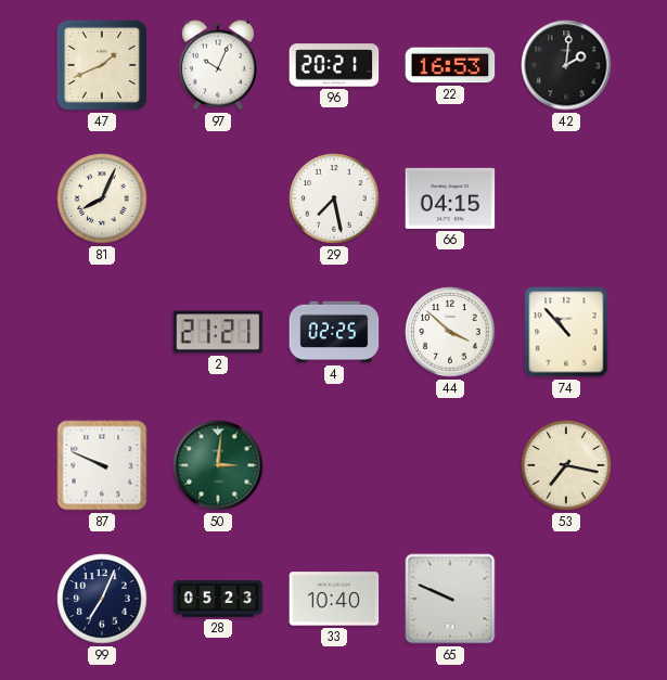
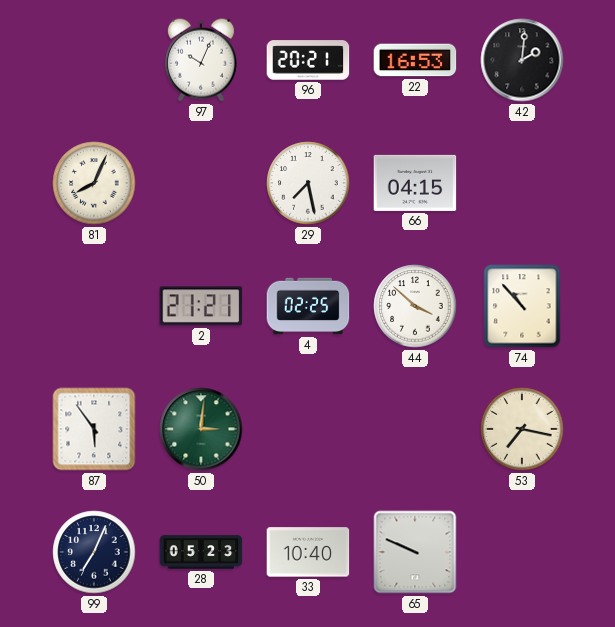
47: 1:41 -> none (102, 65)
87: 9:49 -> 5:54 (94, 429)
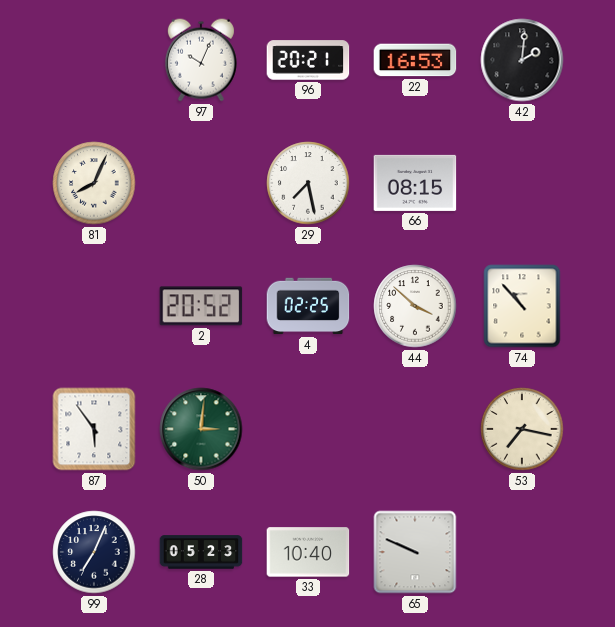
66: 04:15 -> 08:15 (415, 183)
2: 21:21 -> 20:52 (201, 306)
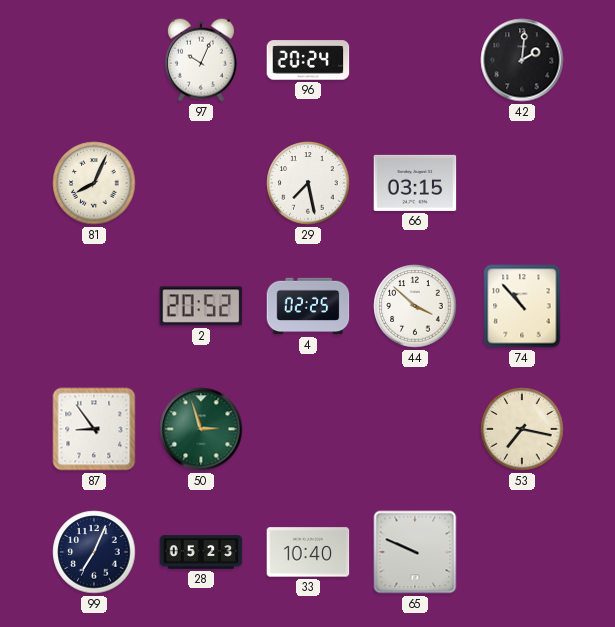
96: 20:21 -> 20:24 (308, 60)
22: 16:53 -> none (415, 60)
66: 08:15 -> 03:15 (415, 183)
87: 5:54 -> 8:54 (94, 429)
50: 3:01 -> 2:57 (201, 429)
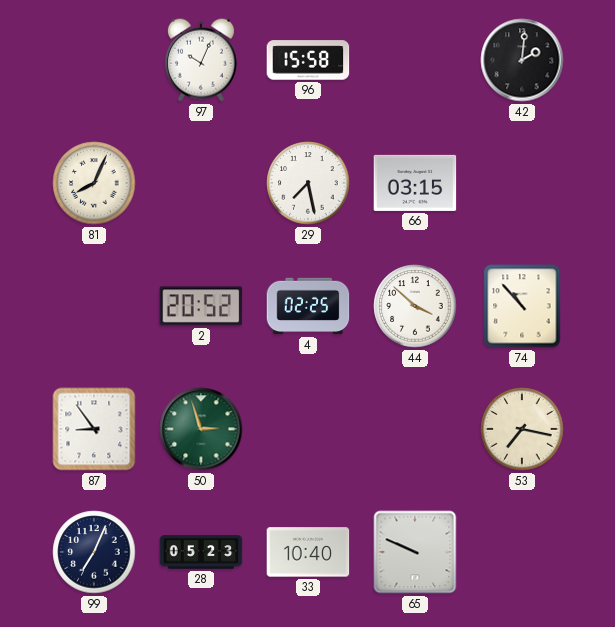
96: 20:24 -> 15:58 (308, 60)
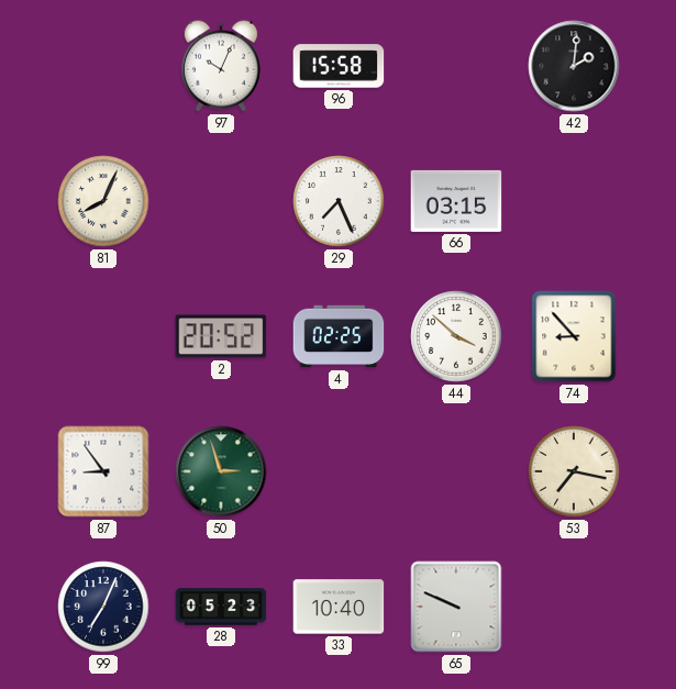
29: 7:28 -> 7:26 (339, 201)
74: 10:53 -> 8:53 (574, 336)
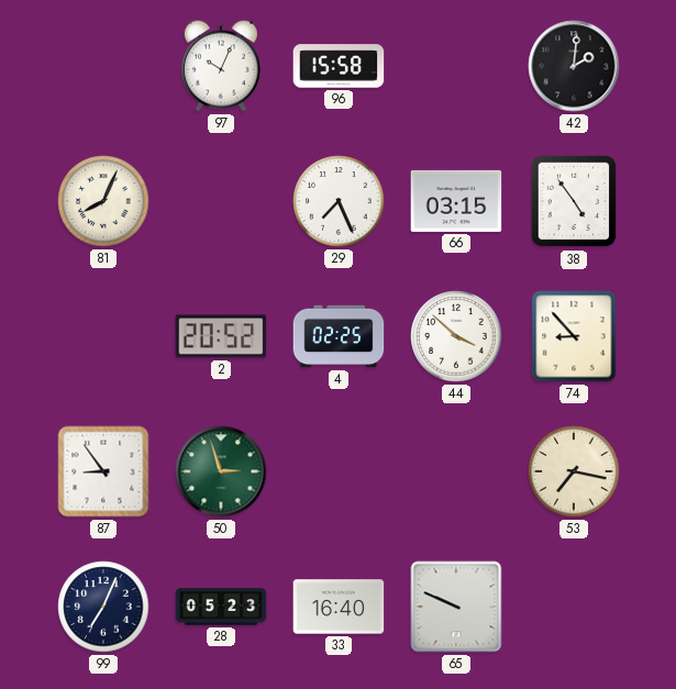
38: none -> 4:54 (574, 201)
33: 10:40 -> 16:40 (339, 607)
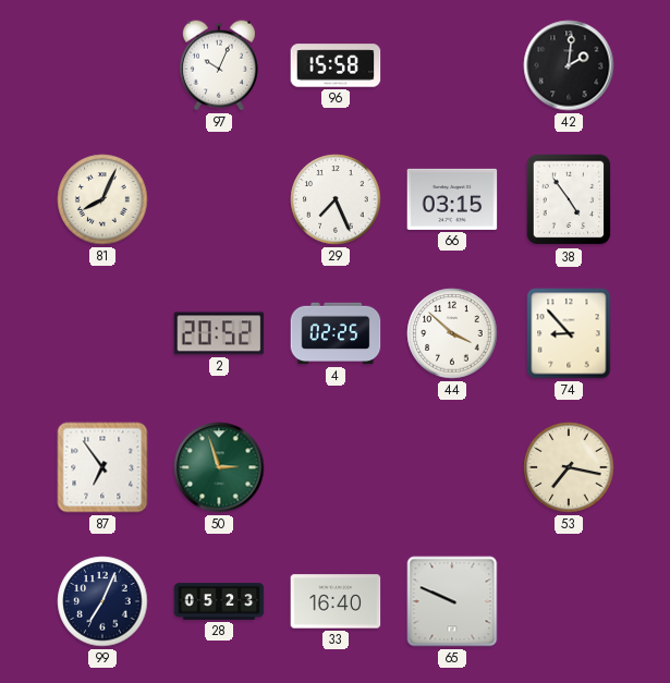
87: 8:54 -> 6:54 (102, 467)
